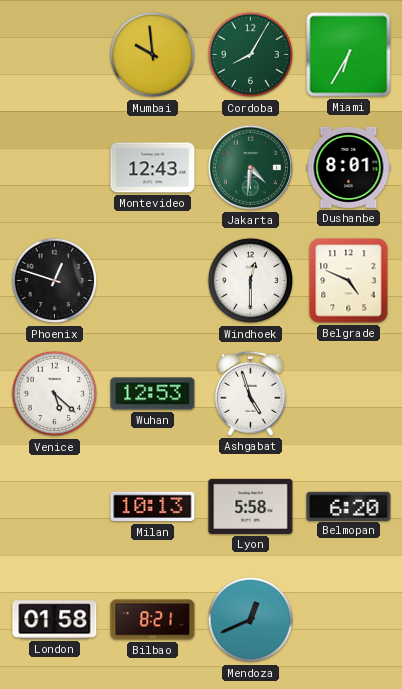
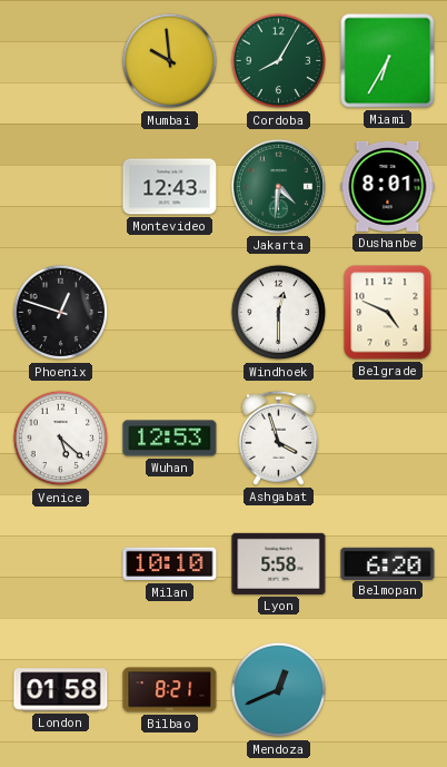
Ashgabat: 4:57 -> 3:57 (278, 437)
Milan: 10:13 -> 10:10 (170, 564)
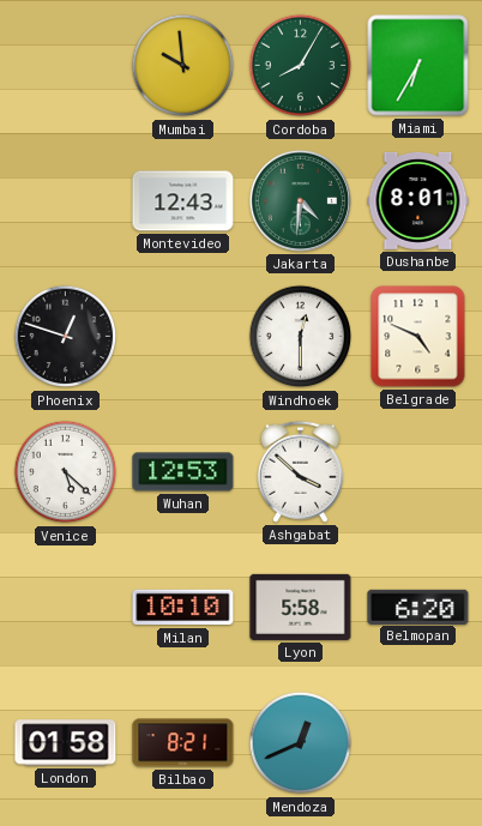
Ashgabat: 3:57 -> 3:52 (300, 471)
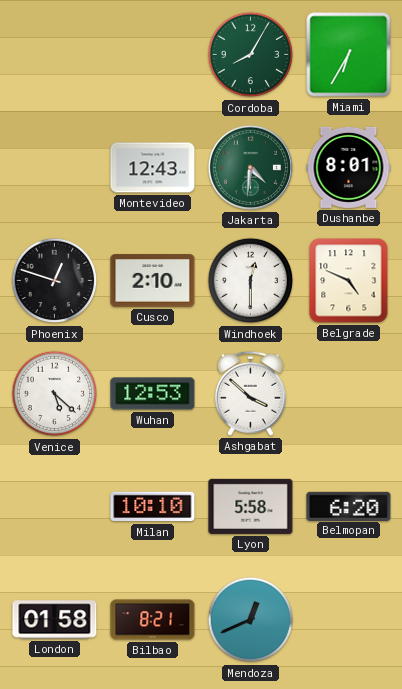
Mumbai: 9:59 -> none (183, 66)
Cusco: none -> 2:10 (153, 281)
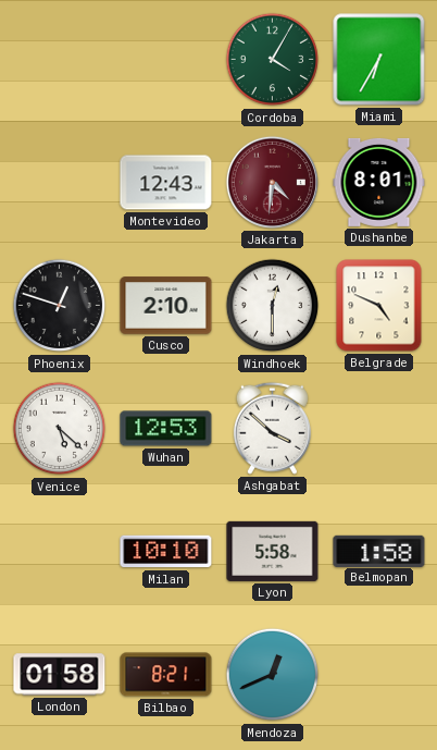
Cordoba: 8:05 -> 4:05 (273, 60)
Jakarta dial: green -> burgundy (272, 182)
Belmopan: 6:20 -> 1:58 (379, 551)
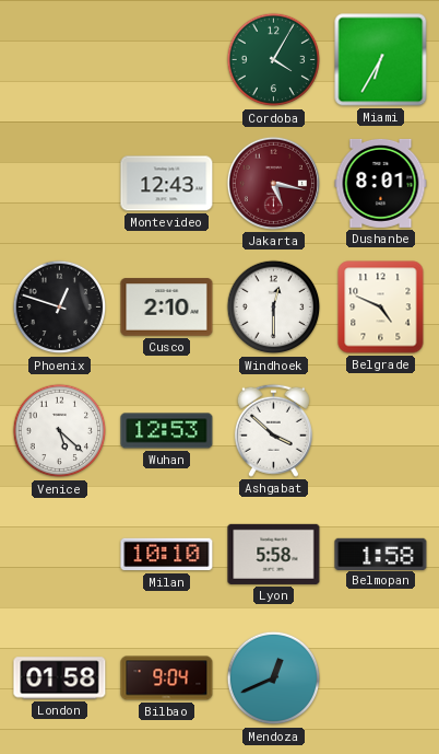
Jakarta: 4:31 -> 5:17 (273, 183)
Bilbao: 8:21 -> 9:04 (167, 678)
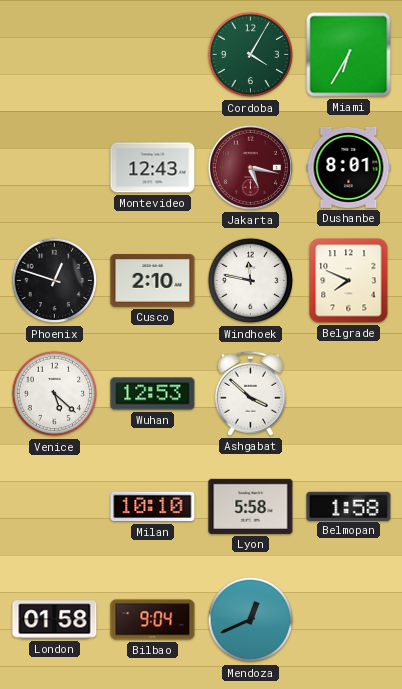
Windhoek: 12:30 -> 11:47 (251, 281)
Belgrade: 4:49 -> 7:49 (349, 281)
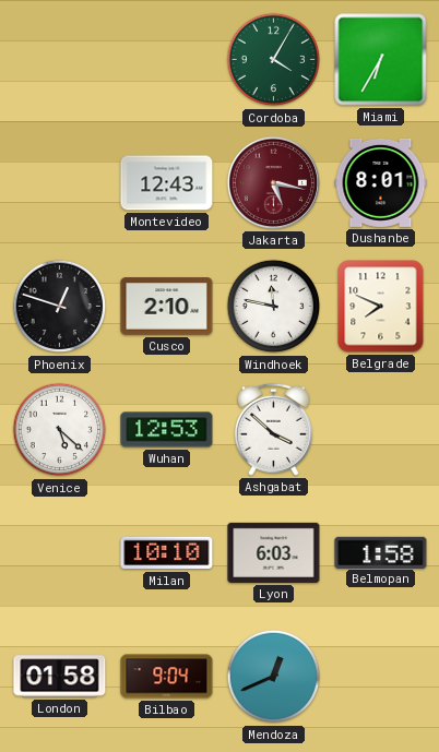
Lyon: 5:58 -> 6:03 (274, 552)
